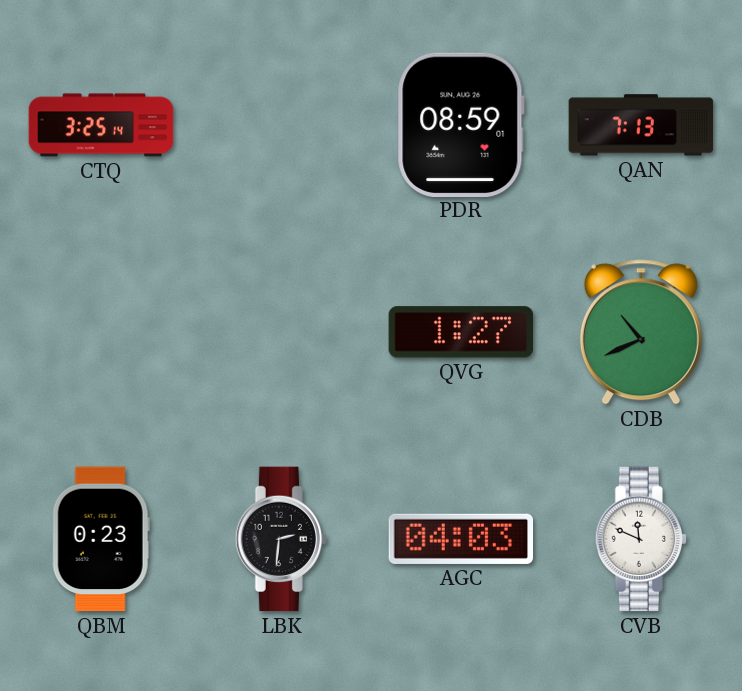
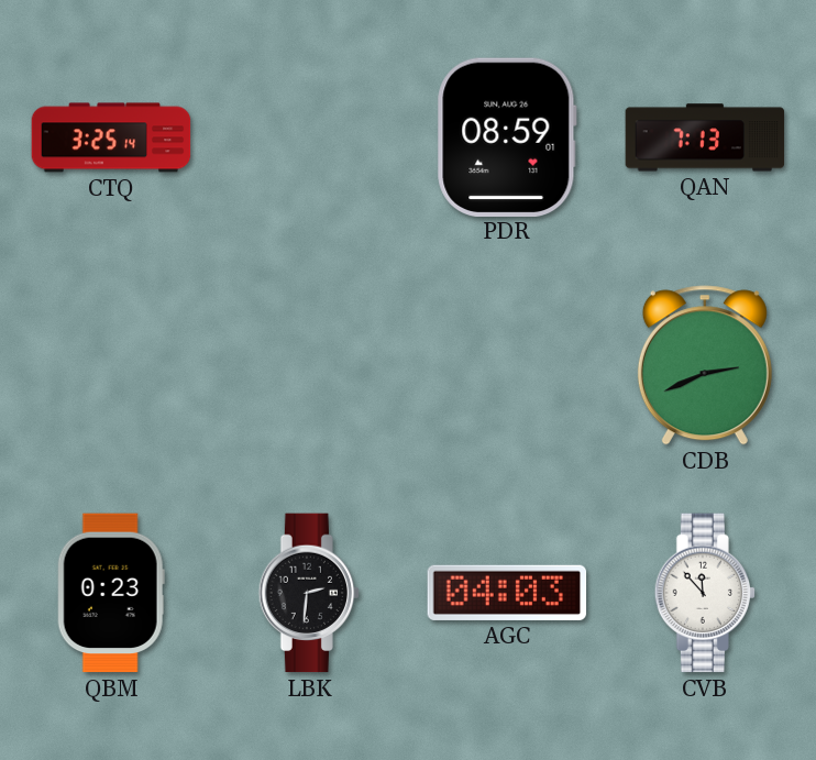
QVG: 1:27 -> none (461, 332)
CDB: 10:41 -> 2:41 (705, 365)
CVB: 11:49 -> 11:53 (705, 593)
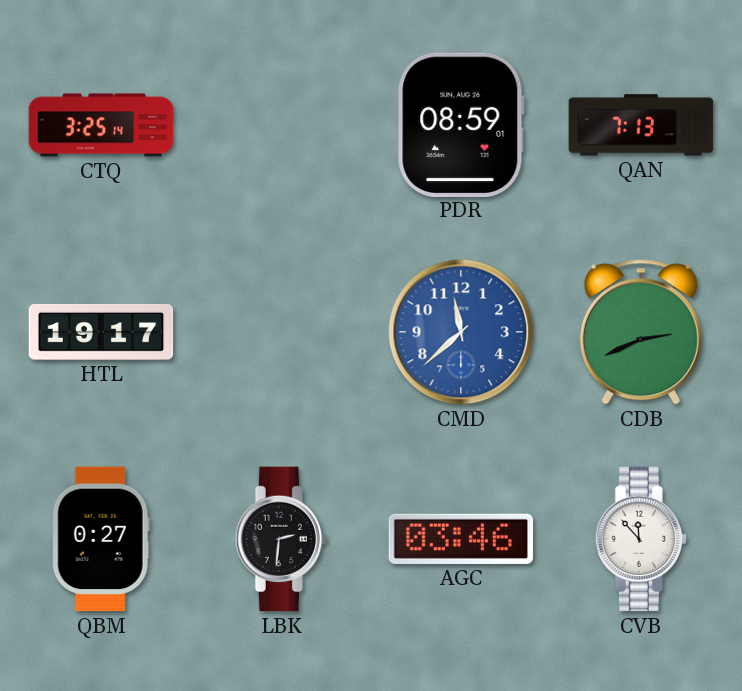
HTL: none -> 19:17 (101, 332)
CMD: none -> 11:38 (461, 332)
QBM: 0:23 -> 0:27 (101, 539)
AGC: 04:03 -> 03:46 (461, 539)
